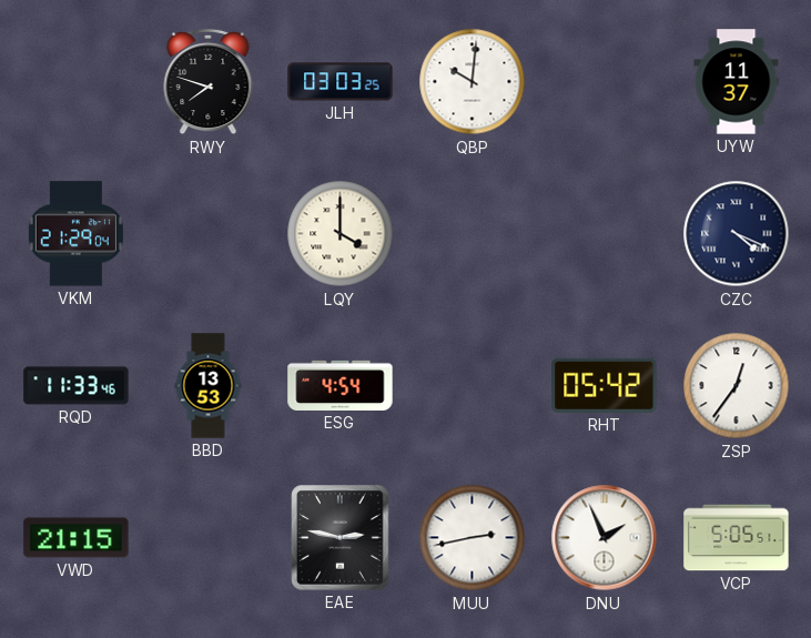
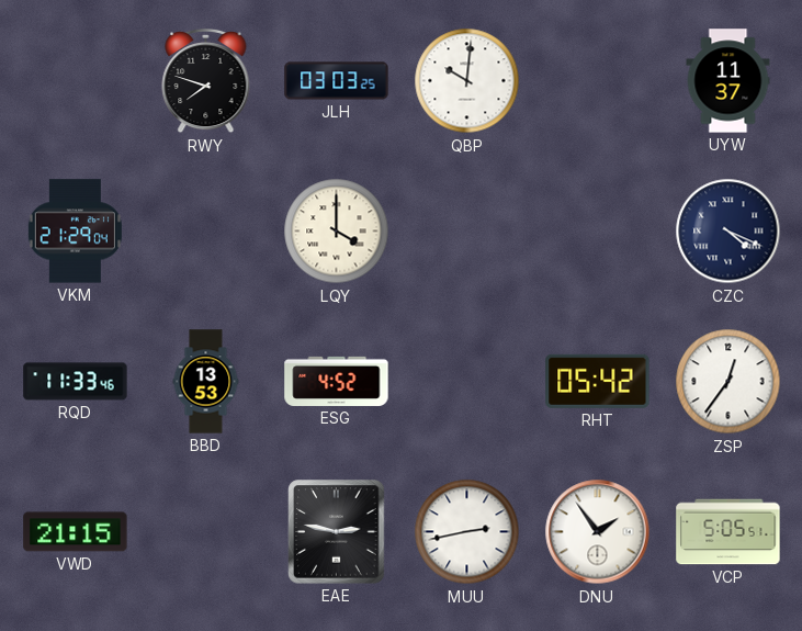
ESG: 4:54 -> 4:52 (337, 381)
DNU: 1:56 -> 1:54 (598, 532)
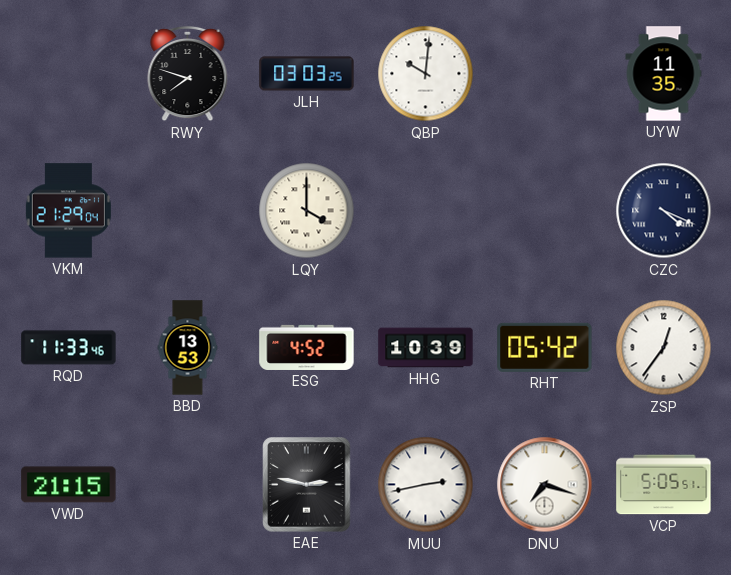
UYW: 11:37 -> 11:35 (664, 74)
HHG: none -> 10:39 (426, 348)
DNU: 1:54 -> 7:18 (545, 485)
